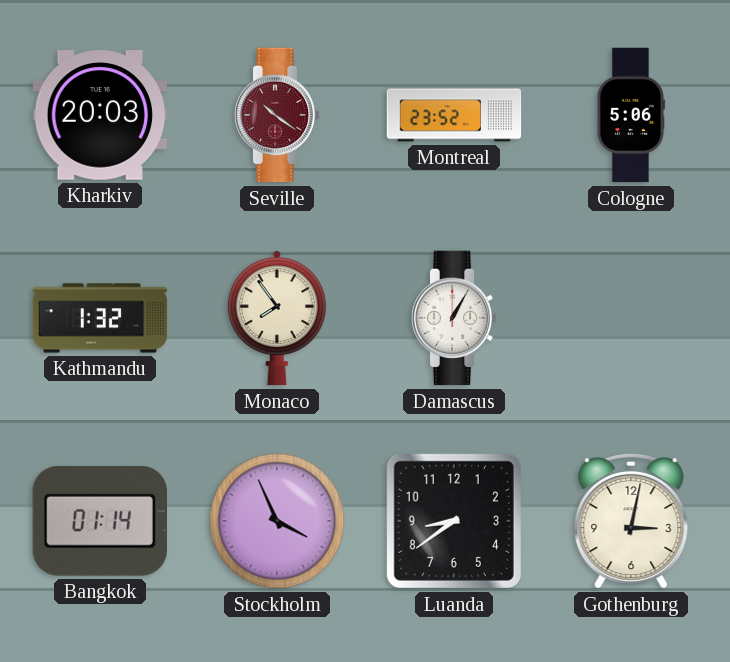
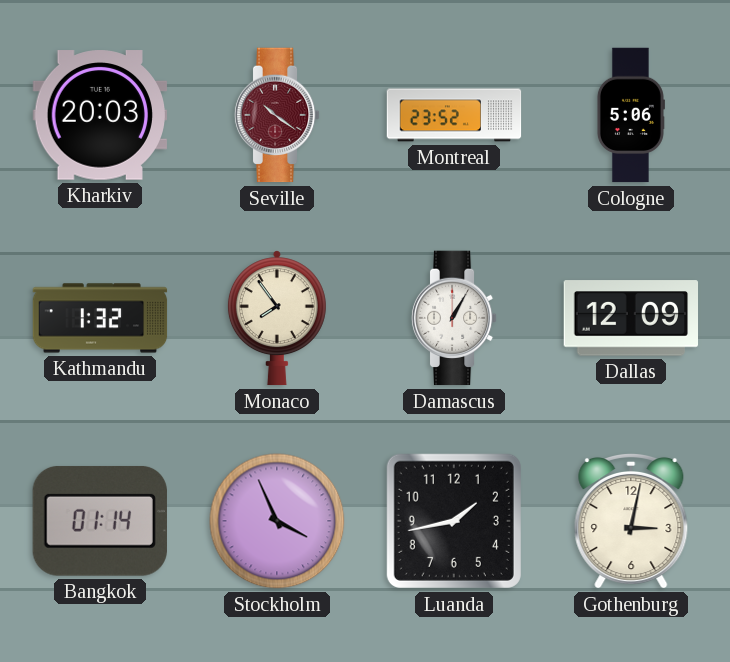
Dallas: none -> 12:09 (631, 318)
Luanda: 8:39 -> 1:43 (454, 521)
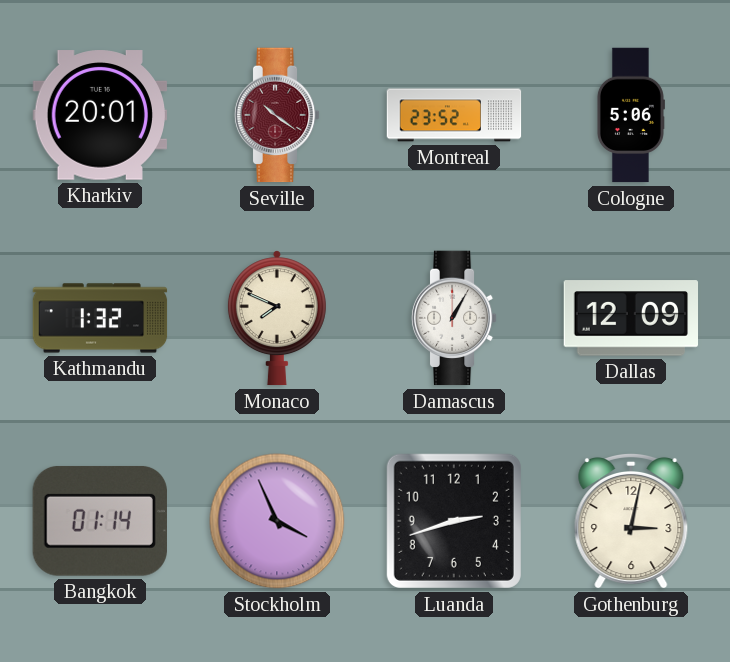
Kharkiv: 20:03 -> 20:01 (100, 115)
Monaco: 7:54 -> 7:49 (277, 318)
Luanda: 1:43 -> 2:42 (454, 521)
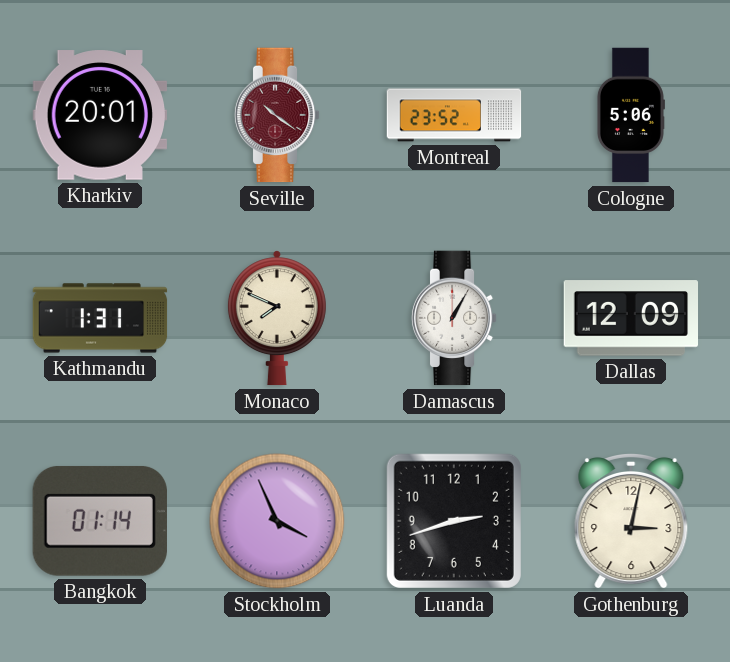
Kathmandu: 1:32 -> 1:31 (100, 318)
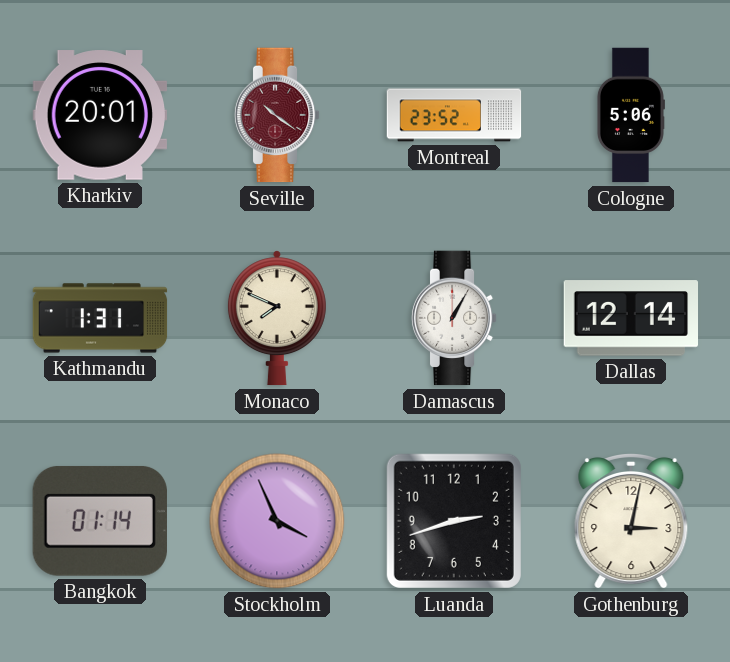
Dallas: 12:09 -> 12:14 (631, 318)
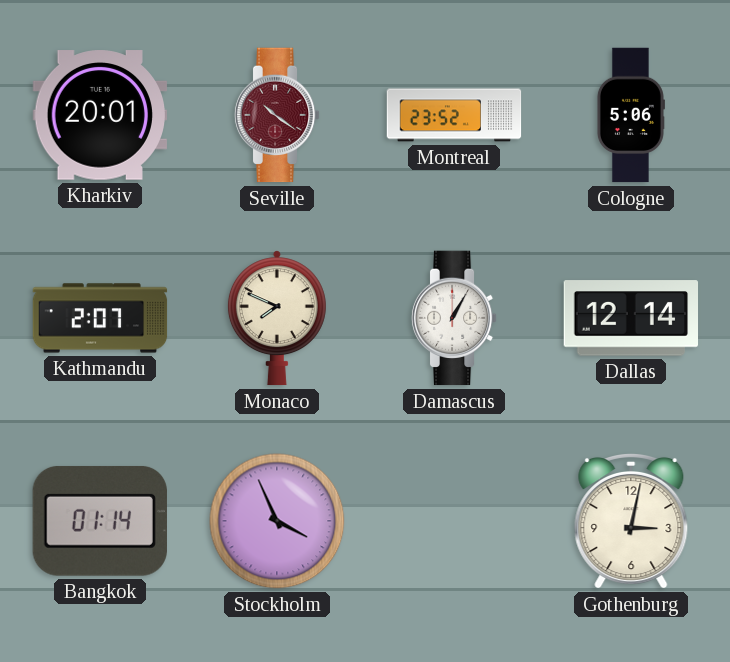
Kathmandu: 1:31 -> 2:07 (100, 318)
Luanda: 2:42 -> none (454, 521)
